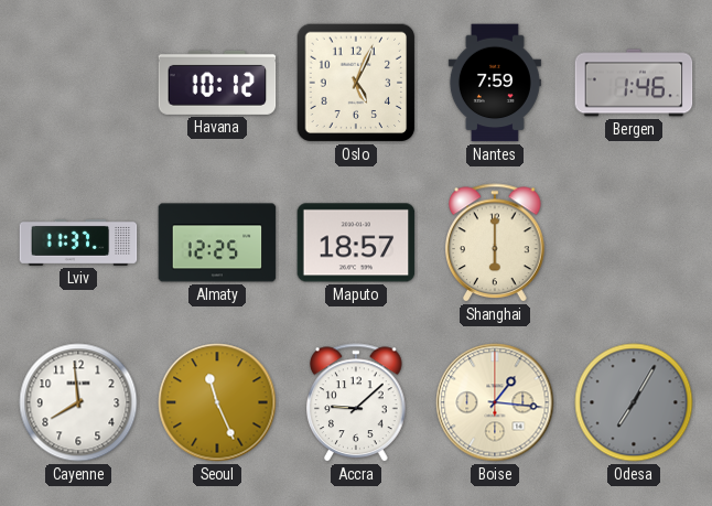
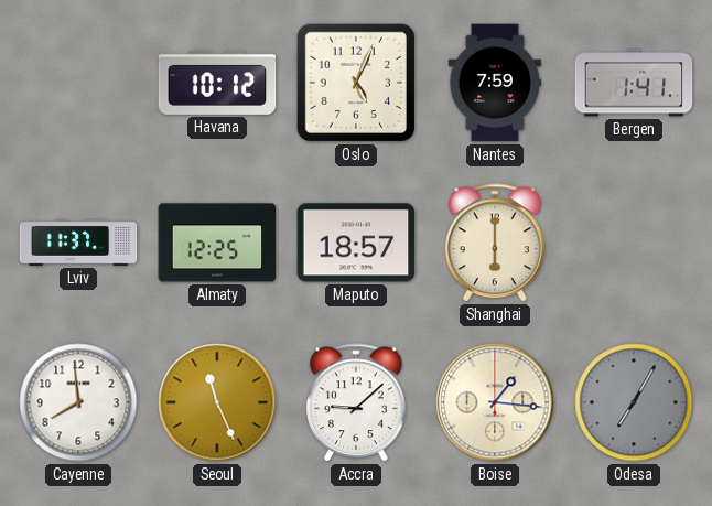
Bergen: 1:46 -> 1:41 (634, 83)
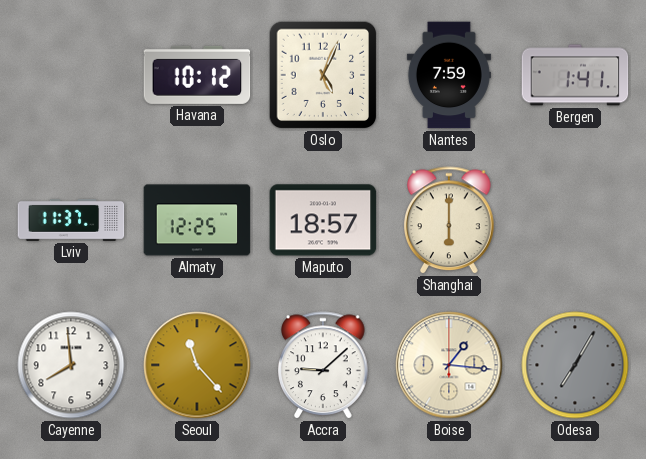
Seoul: 11:26 -> 11:23 (197, 365)
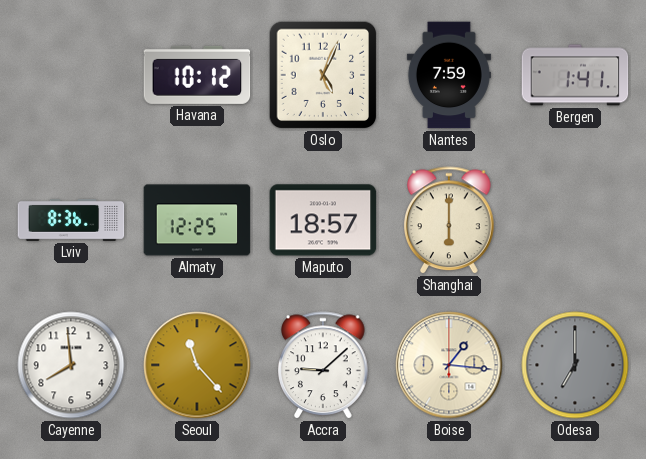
Lviv: 11:37 -> 8:36 (71, 220)
Odesa: 7:05 -> 7:00 (575, 365)
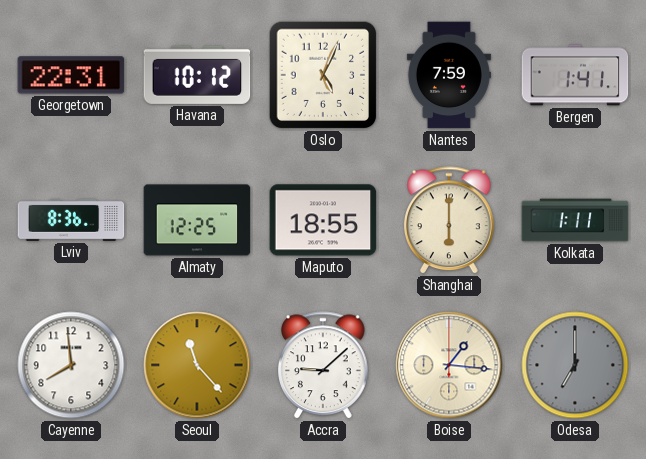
Georgetown: none -> 22:31 (71, 75)
Maputo: 18:57 -> 18:55 (323, 220)
Kolkata: none -> 1:11 (575, 220)
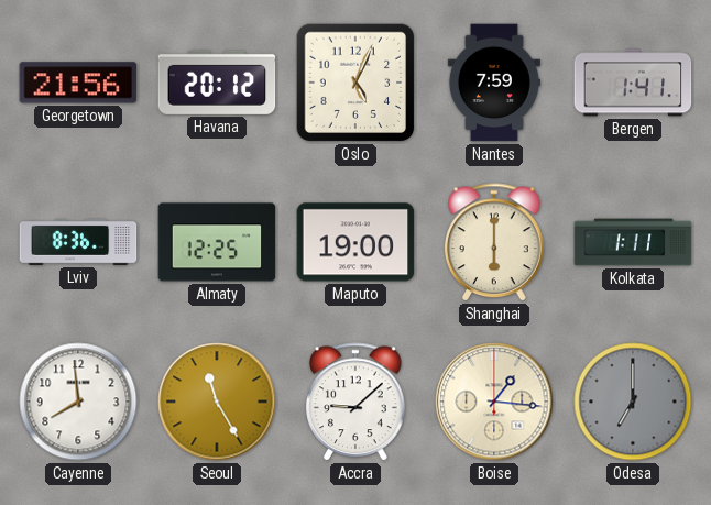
Georgetown: 22:31 -> 21:56 (78, 83)
Havana: 10:12 -> 20:12 (217, 83)
Maputo: 18:55 -> 19:00 (355, 242)
Seoul: 11:23 -> 11:25 (217, 402)
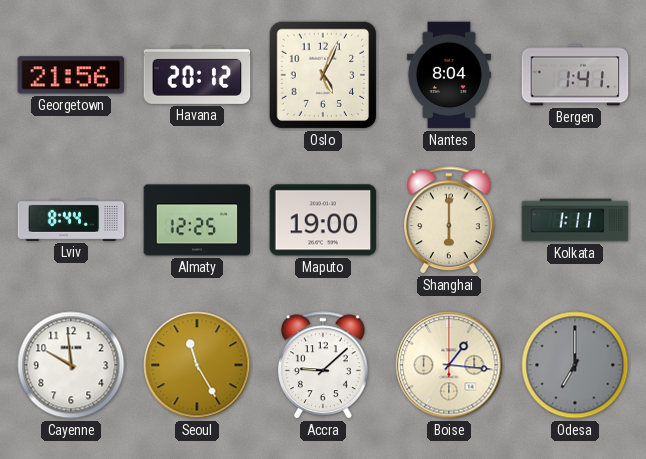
Nantes: 7:59 -> 8:04 (449, 75)
Lviv: 8:36 -> 8:44 (71, 220)
Cayenne: 7:59 -> 9:59 (71, 365)
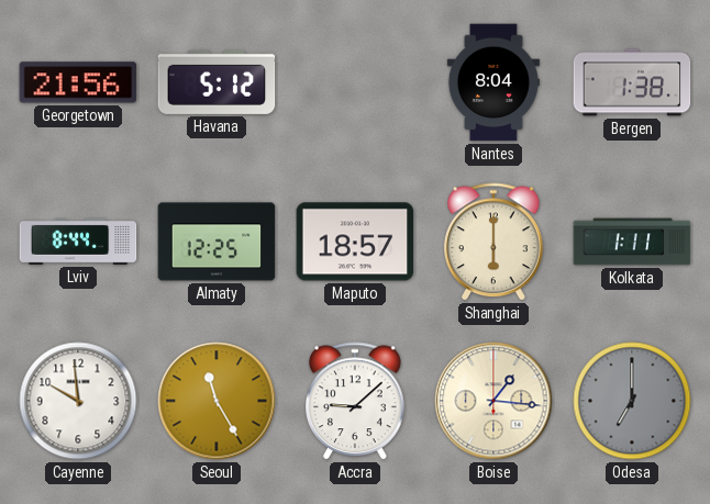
Havana: 20:12 -> 5:12 (217, 82)
Oslo: 5:04 -> none (323, 75)
Bergen: 1:41 -> 1:38 (632, 82)
Maputo: 19:00 -> 18:57 (355, 242)
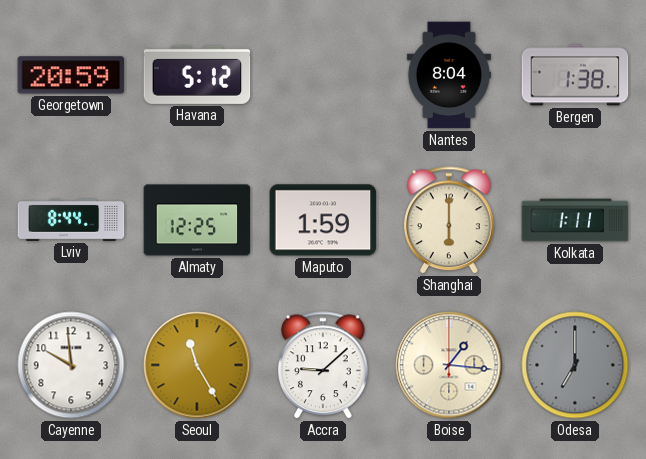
Georgetown: 21:56 -> 20:59 (71, 75)
Maputo: 18:57 -> 1:59 (323, 220)
